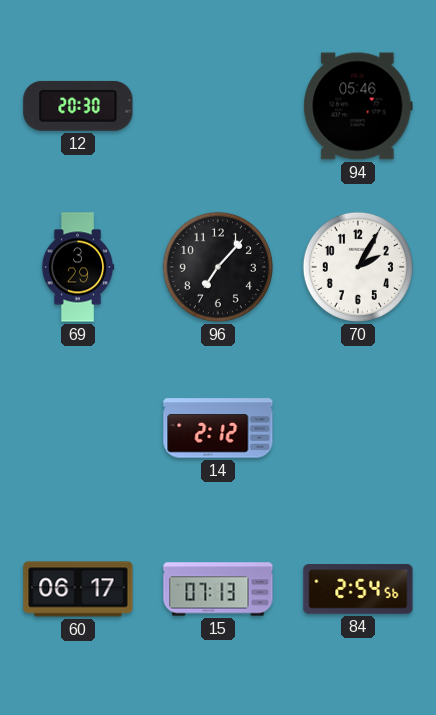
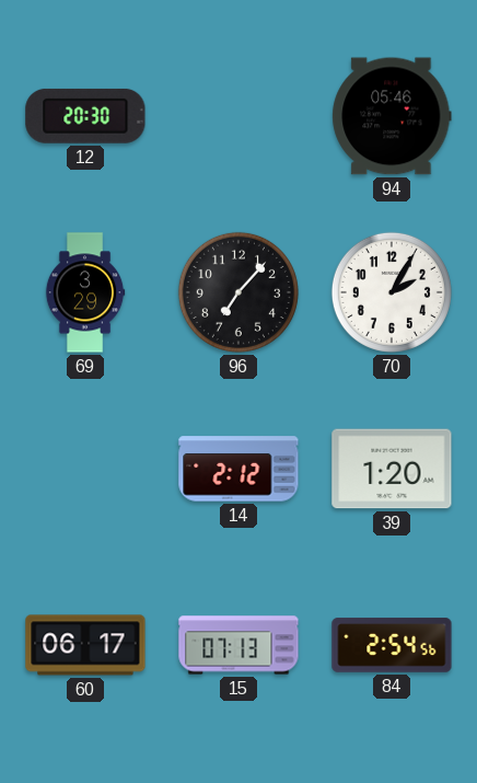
39: none -> 1:20 (392, 469)
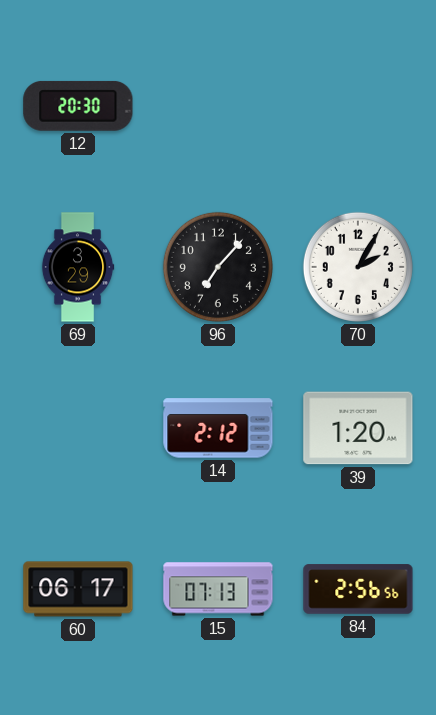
94: 05:46 -> none (392, 116)
84: 2:54 -> 2:56 (358, 589)
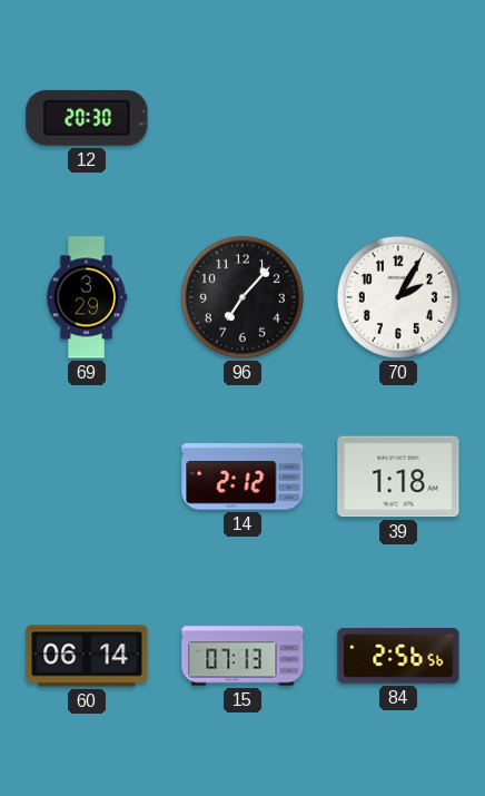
39: 1:20 -> 1:18 (398, 476)
60: 06:17 -> 06:14 (87, 656)
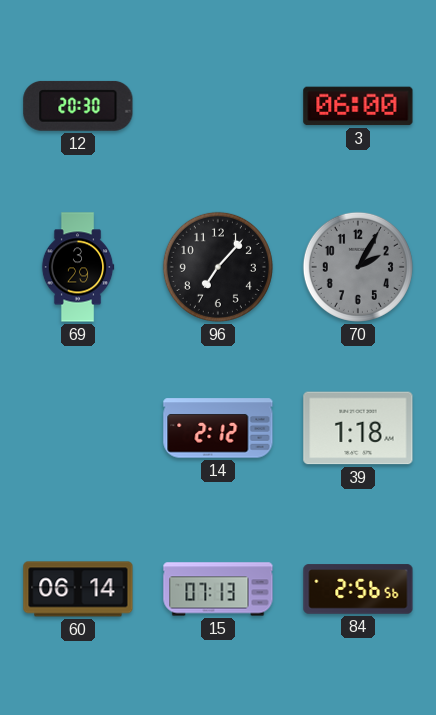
3: none -> 06:00 (358, 106)
70 dial: white -> grey (358, 267)
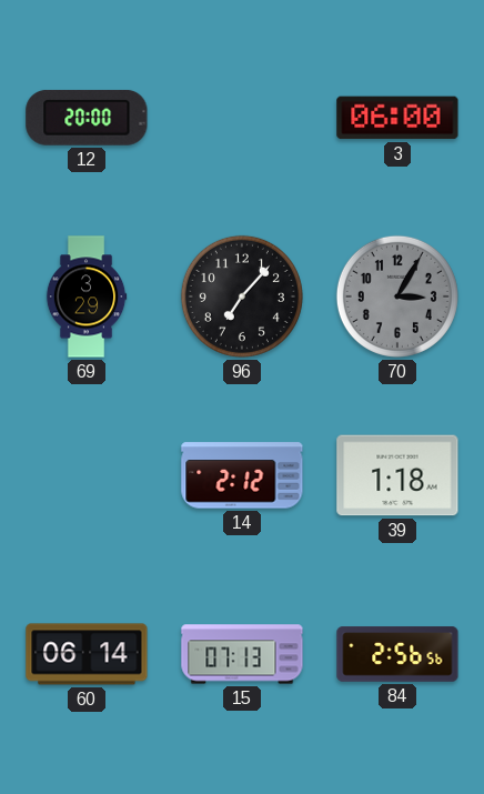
12: 20:30 -> 20:00 (87, 118)
70: 2:05 -> 3:05 (397, 297)
